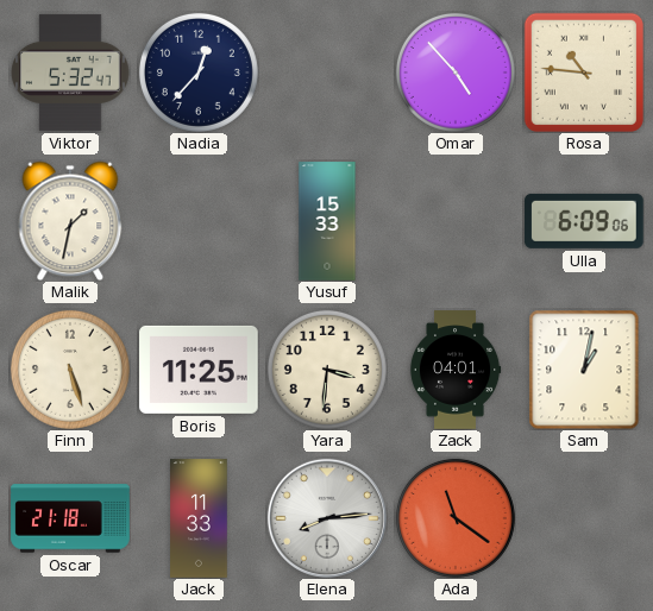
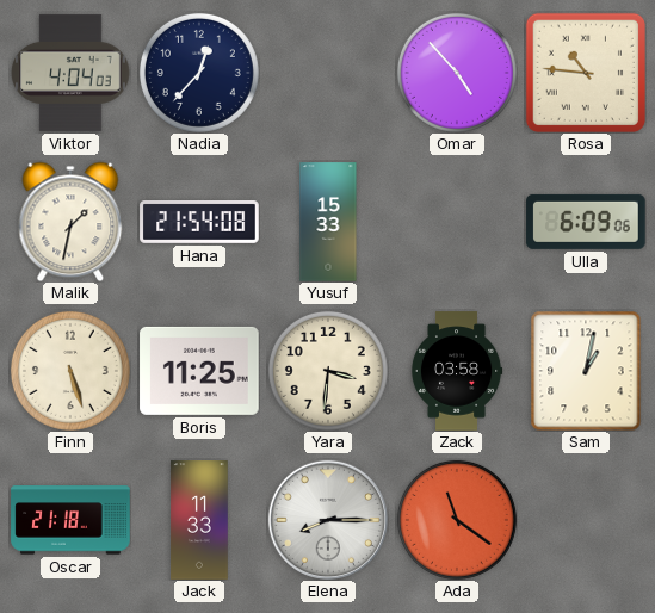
Viktor: 5:32 -> 4:04 (70, 73)
Hana: none -> 21:54 (199, 223)
Zack: 04:01 -> 03:58 (457, 371)
Elena: 8:14 -> 8:15 (328, 520)
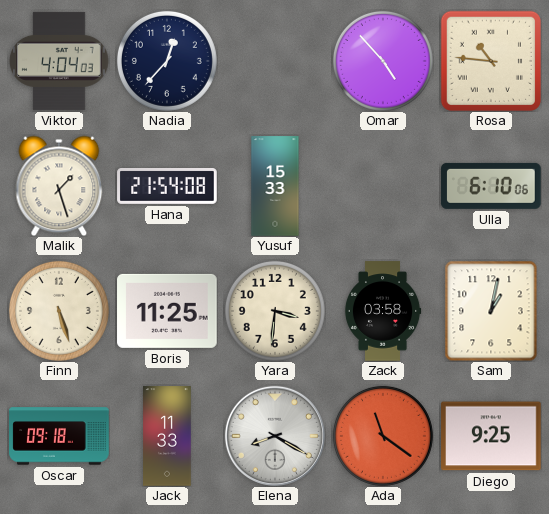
Malik: 1:32 -> 1:27 (59, 186)
Ulla: 6:09 -> 6:10 (491, 186)
Oscar: 21:18 -> 09:18 (59, 436)
Elena: 8:15 -> 8:20 (275, 436)
Diego: none -> 9:25 (491, 436)
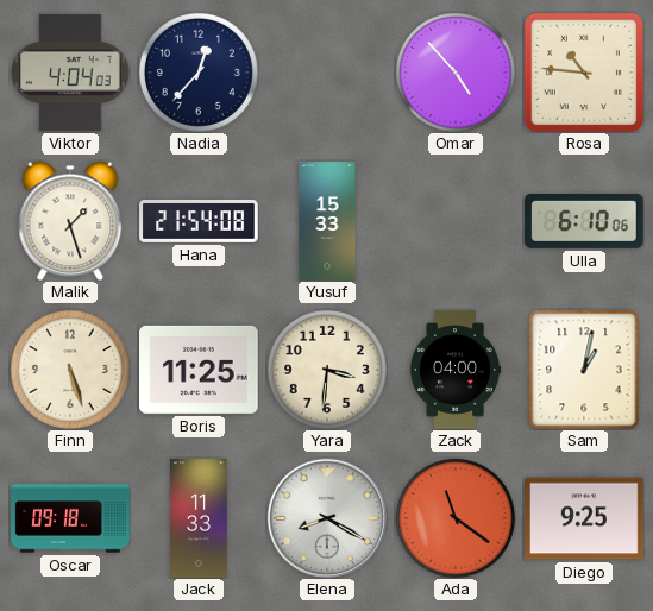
Zack: 03:58 -> 04:00 (456, 370)
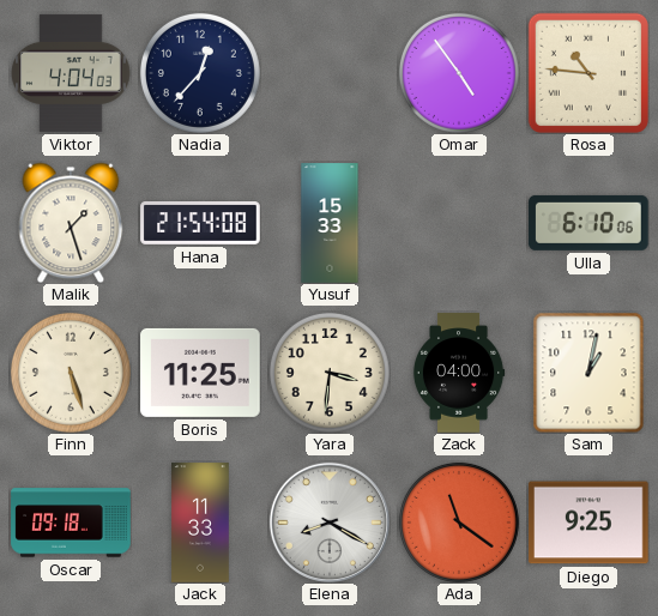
Omar: 4:53 -> 4:54 (459, 73)
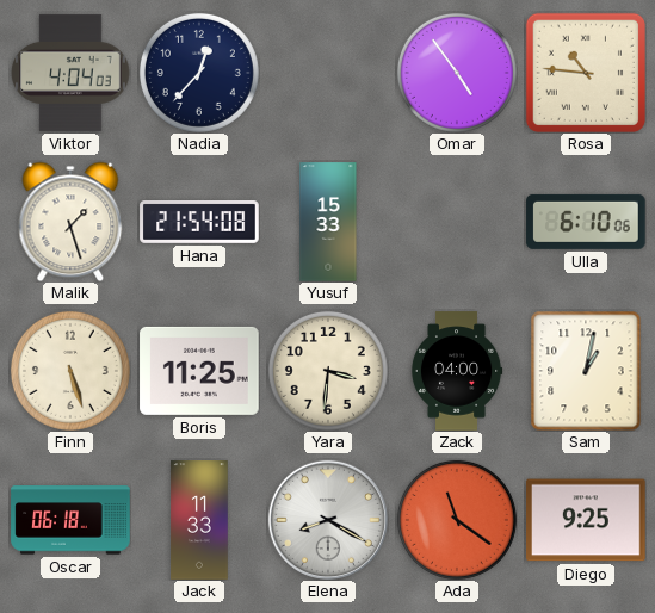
Oscar: 09:18 -> 06:18 (70, 520)
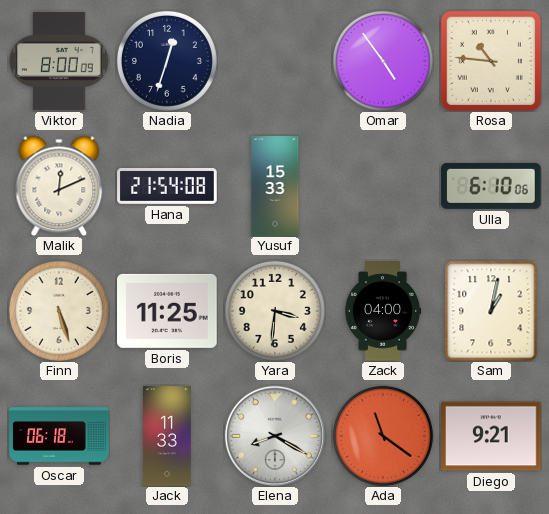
Viktor: 4:04 -> 8:00 (59, 61)
Nadia: 12:37 -> 12:33 (167, 61)
Malik: 1:27 -> 12:11 (59, 186)
Diego: 9:25 -> 9:21 (491, 436)
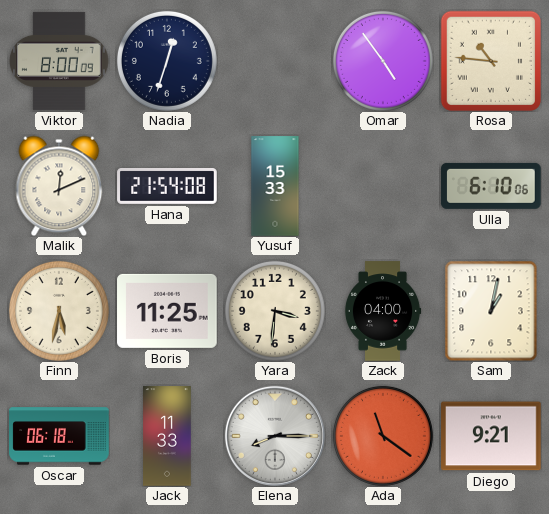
Finn: 5:27 -> 5:32 (59, 311)
Elena: 8:20 -> 8:15 (275, 436)
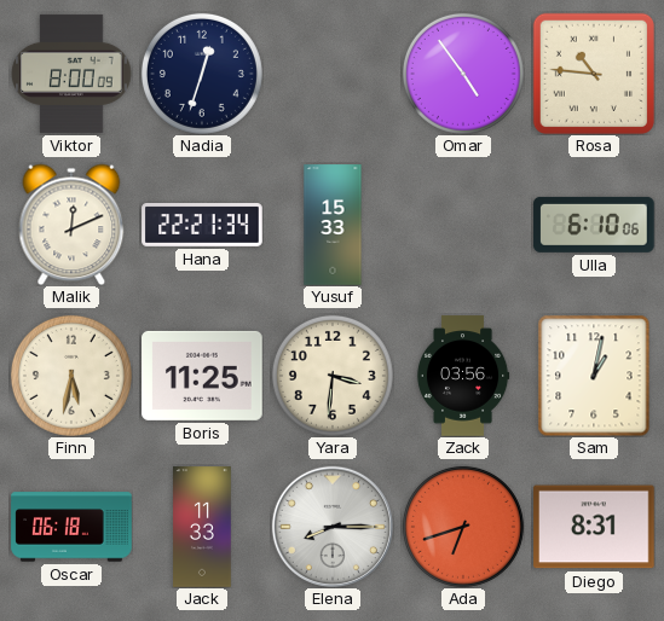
Hana: 21:54 -> 22:21 (202, 226)
Zack: 04:00 -> 03:56 (463, 376)
Ada: 11:21 -> 6:42 (463, 527)
Diego: 9:21 -> 8:31 (594, 527)
